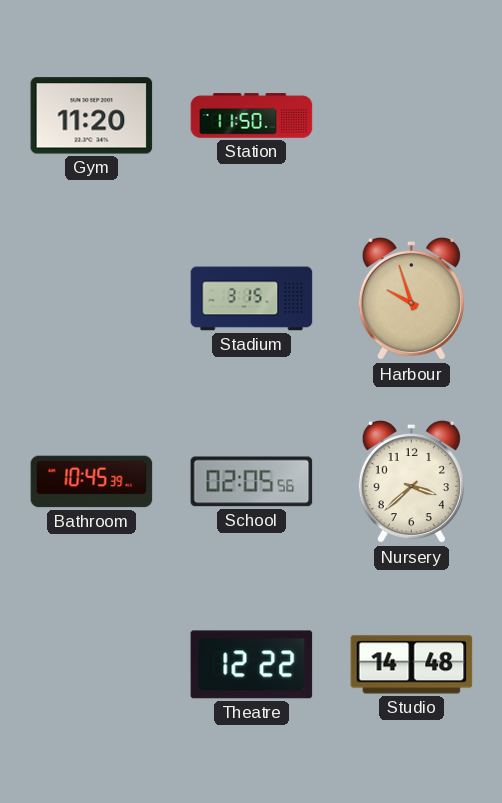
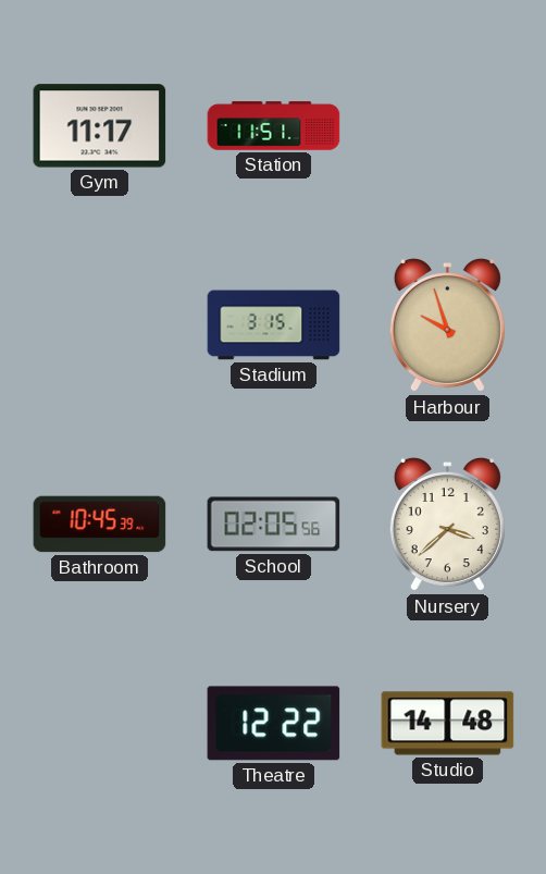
Gym: 11:20 -> 11:17 (100, 126)
Station: 11:50 -> 11:51 (274, 126)
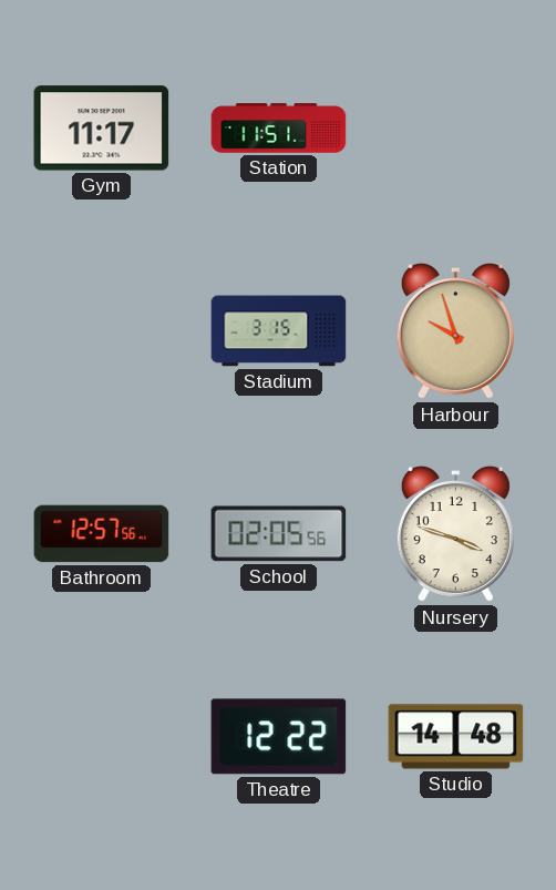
Bathroom: 10:45 -> 12:57 (102, 534)
Nursery: 3:38 -> 3:48 (455, 534)
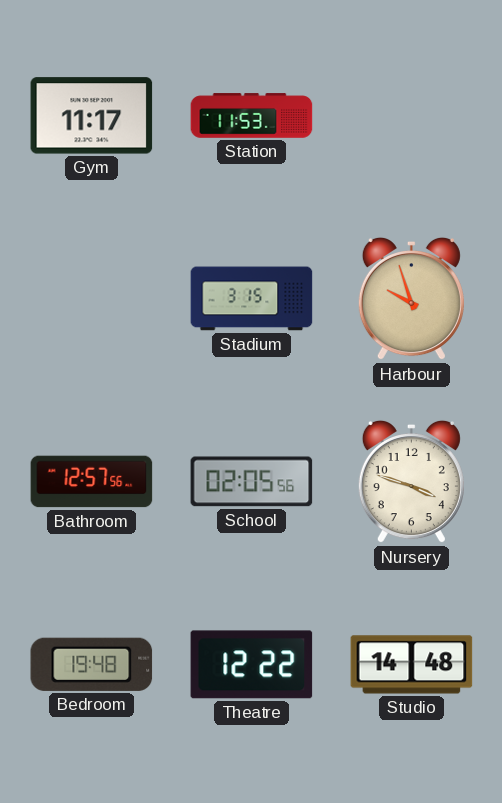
Station: 11:51 -> 11:53 (252, 116)
Bedroom: none -> 19:48 (92, 664)
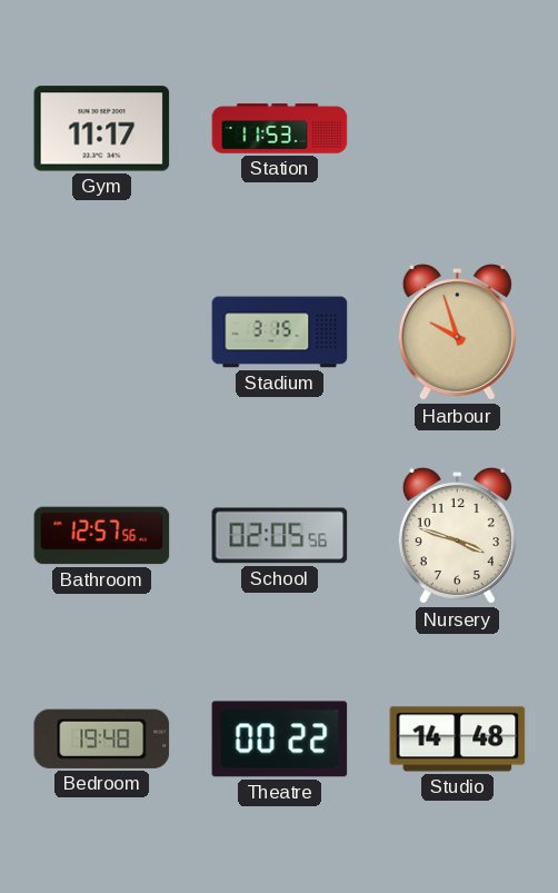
Theatre: 12:22 -> 00:22 (280, 740)
